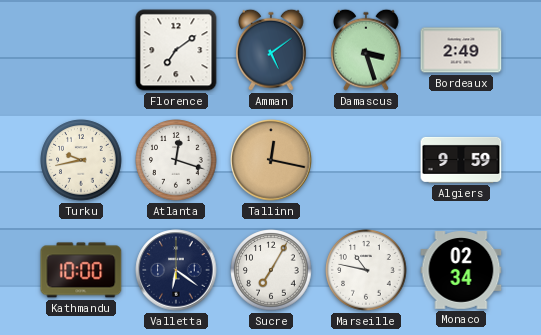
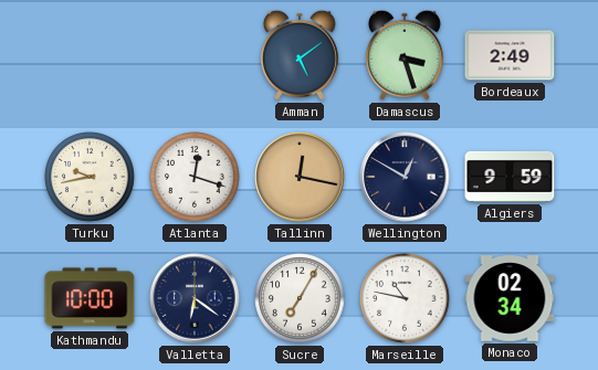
Florence: 7:09 -> none (176, 50)
Wellington: none -> 12:50 (405, 177)
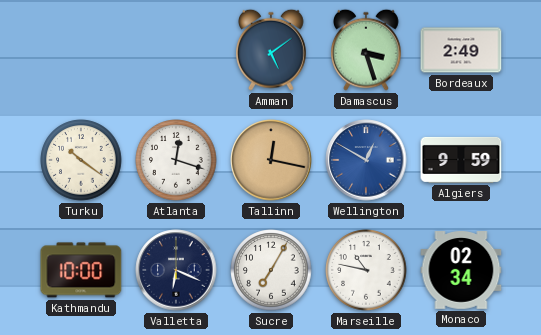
Turku: 9:43 -> 10:21 (81, 160)
Wellington dial: navy -> blue (366, 160)
Valletta: 6:21 -> 6:19 (176, 270)
